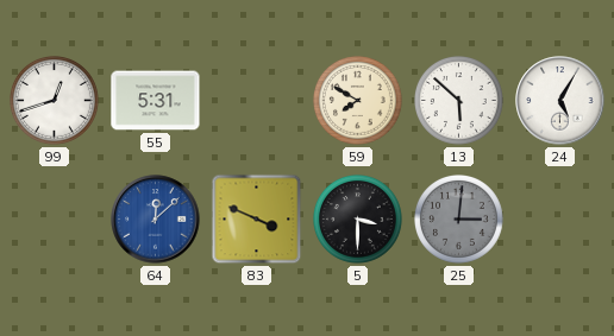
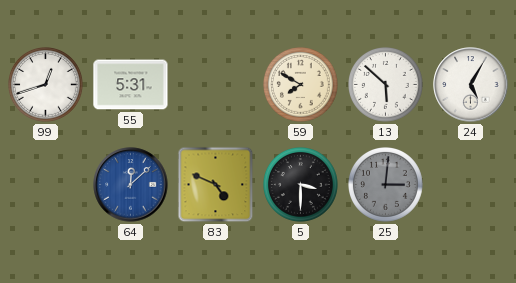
83: 3:49 -> 4:49 (216, 185)
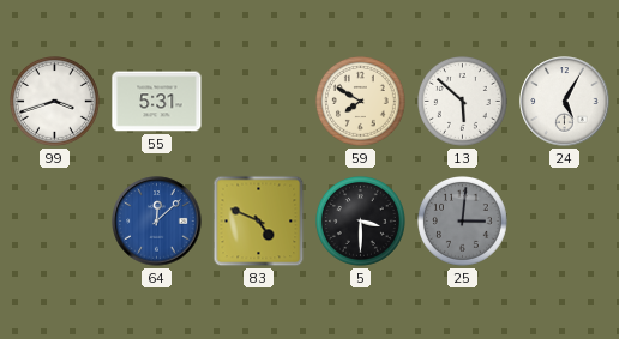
99: 12:42 -> 3:42 (55, 102)
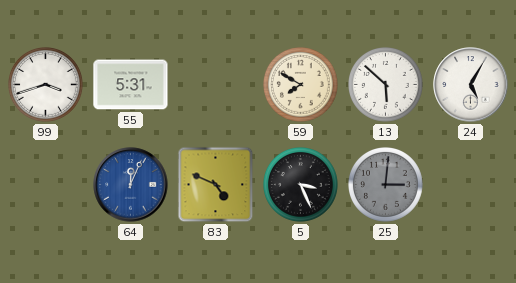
64: 12:08 -> 12:04 (131, 185)
5: 3:30 -> 3:26 (301, 185)
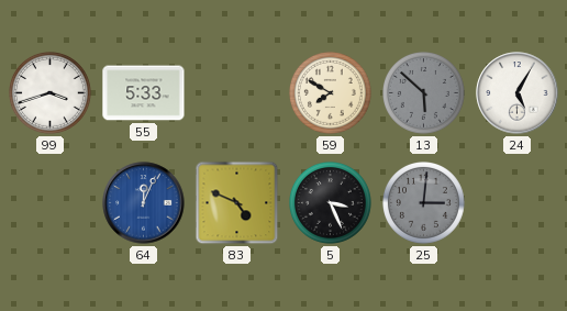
55: 5:31 -> 5:33 (144, 93)
13 dial: white -> grey (424, 93)
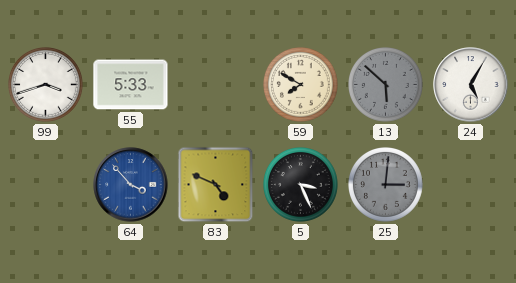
64: 12:04 -> 3:53 (131, 185)
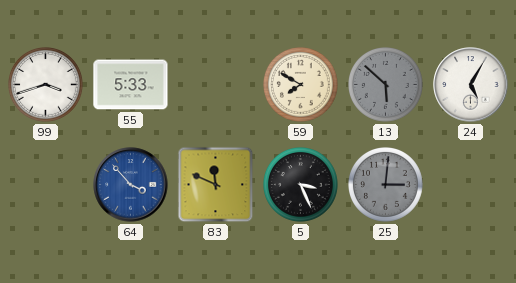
83: 4:49 -> 11:49 (216, 185)
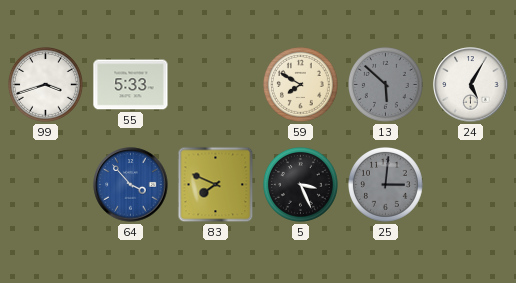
83: 11:49 -> 7:49 (216, 185)
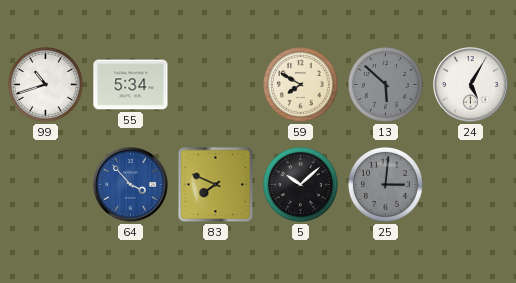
99: 3:42 -> 10:42 (46, 85)
55: 5:33 -> 5:34 (131, 85)
5: 3:26 -> 10:08 (301, 185)
